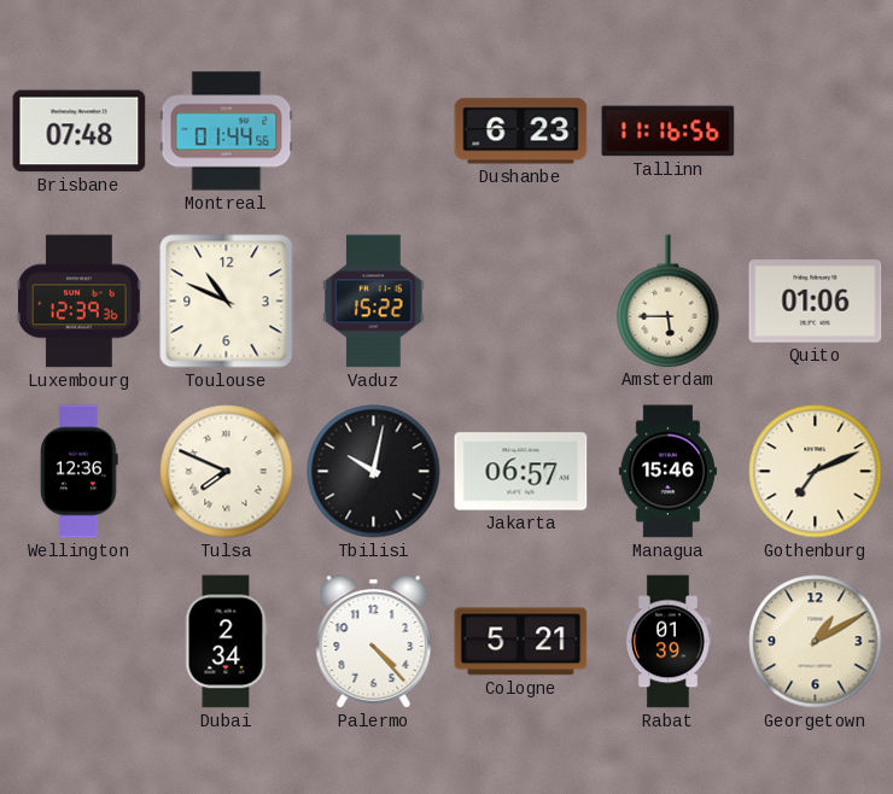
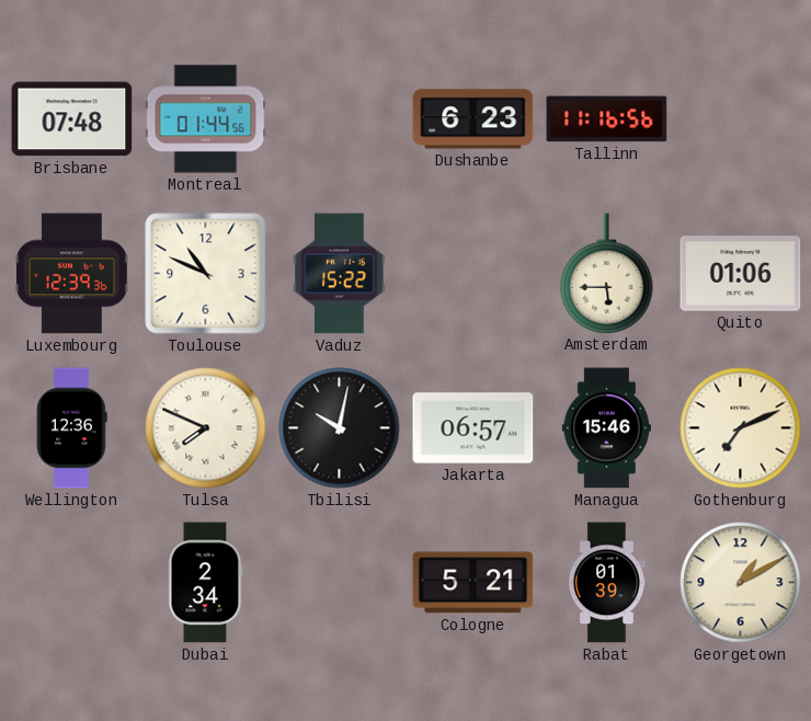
Palermo: 4:23 -> none (374, 642)
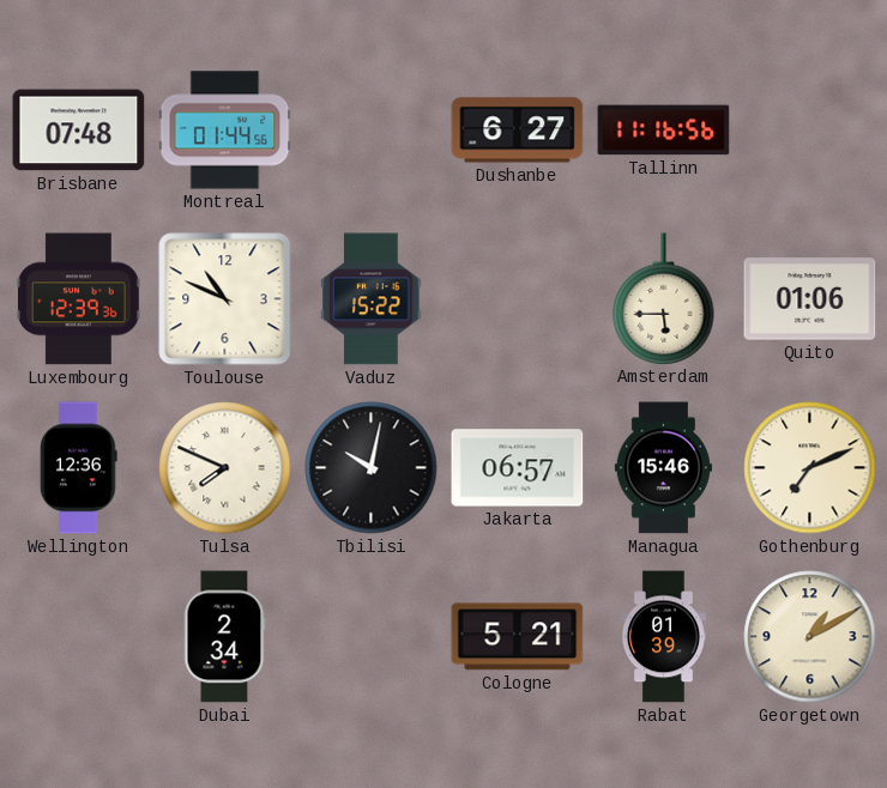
Dushanbe: 6:23 -> 6:27 (518, 131)
